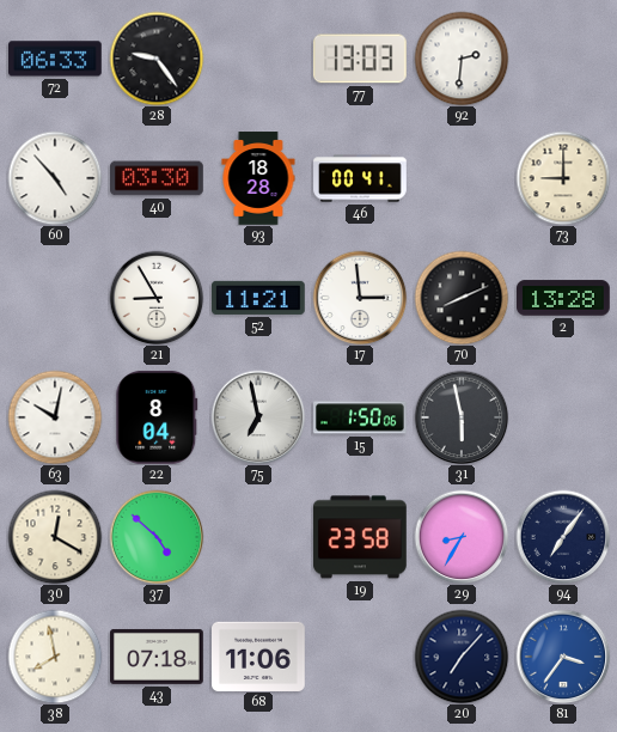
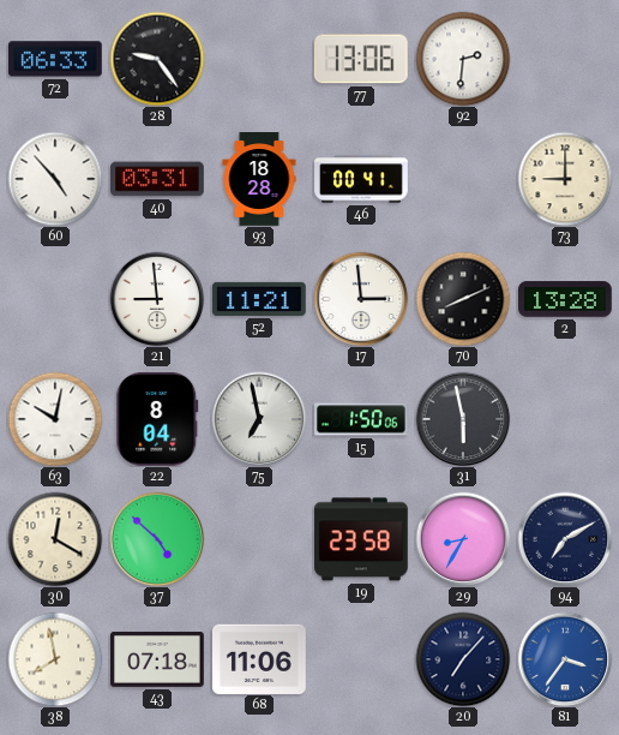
77: 13:03 -> 13:06 (361, 59)
40: 03:30 -> 03:31 (158, 179)
21: 8:55 -> 8:59 (157, 299)
94: 7:06 -> 7:10 (565, 539)
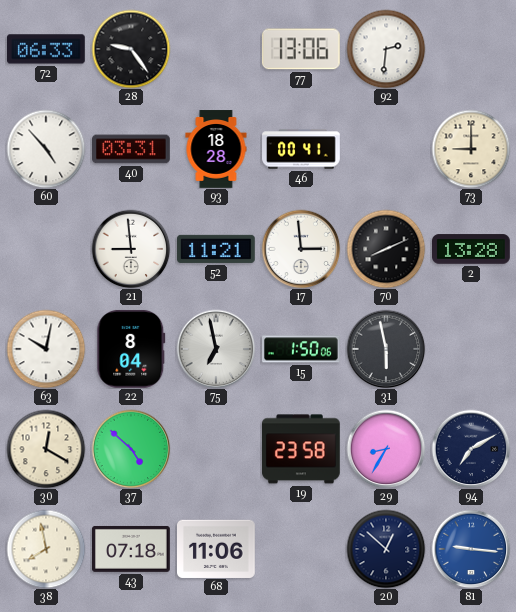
20: 7:07 -> 12:52 (386, 549)
81: 3:36 -> 9:16 (471, 549)
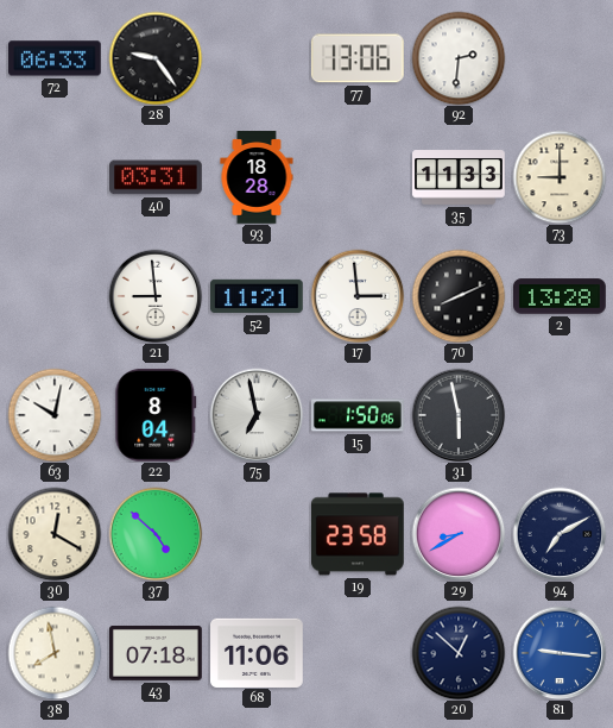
60: 4:53 -> none (46, 149)
46: 00:41 -> none (301, 149)
35: none -> 11:33 (459, 177)
29: 8:35 -> 8:40 (459, 534)
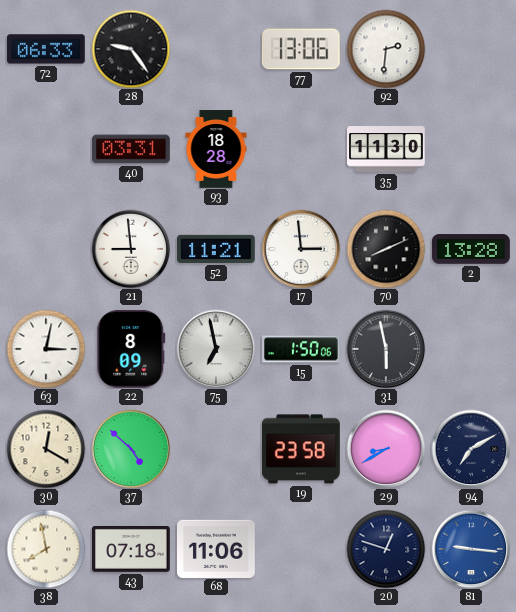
35: 11:33 -> 11:30 (386, 149)
73: 9:00 -> none (560, 177)
63: 10:02 -> 3:02 (46, 349)
22: 8:04 -> 8:09 (131, 349)
20: 12:52 -> 12:48 (386, 549)
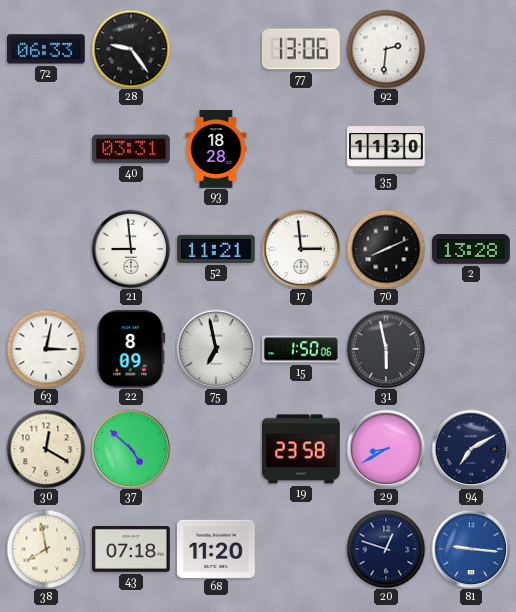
68: 11:06 -> 11:20 (217, 548)
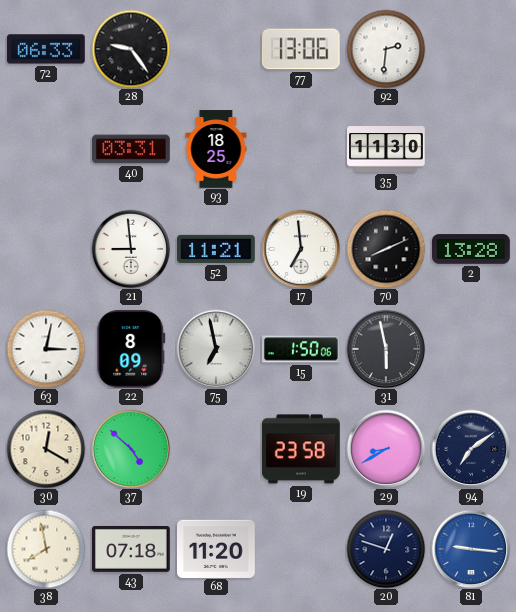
93: 18:28 -> 18:25 (216, 149)
17: 2:59 -> 6:59 (301, 249)
94: 7:10 -> 7:09 (471, 449)
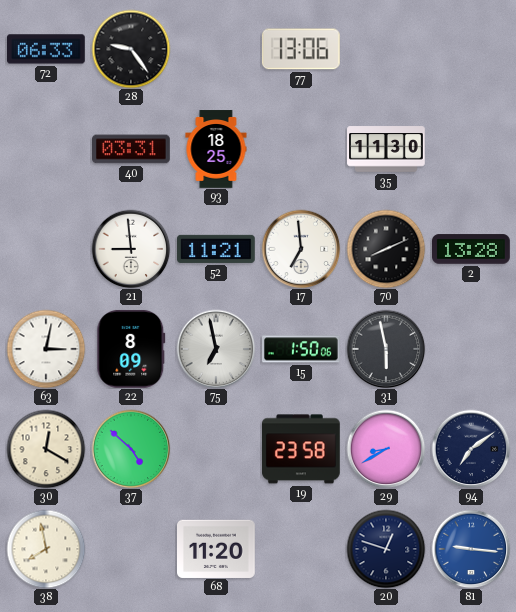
92: 2:31 -> none (386, 49)
43: 07:18 -> none (132, 549)
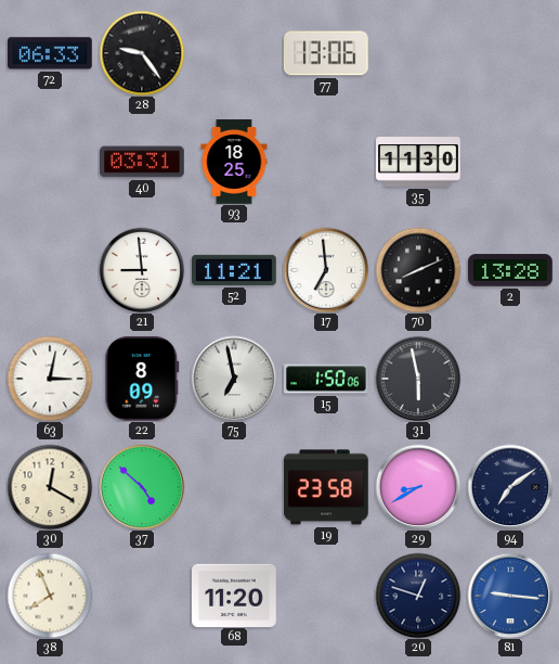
38: 7:58 -> 7:56 (50, 596)
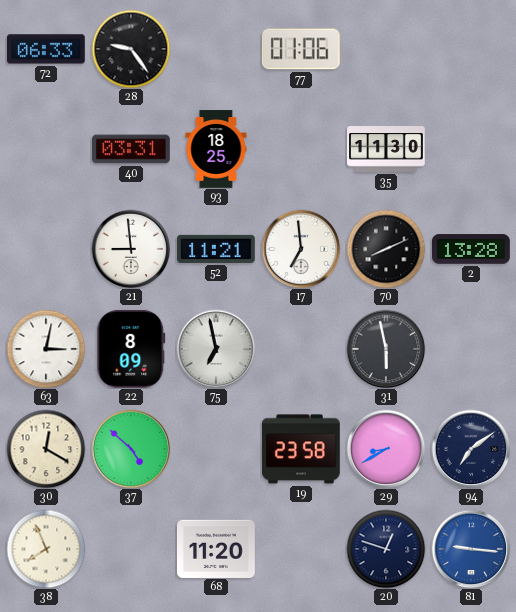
77: 13:06 -> 01:06 (301, 49)
15: 1:50 -> none (327, 379)
